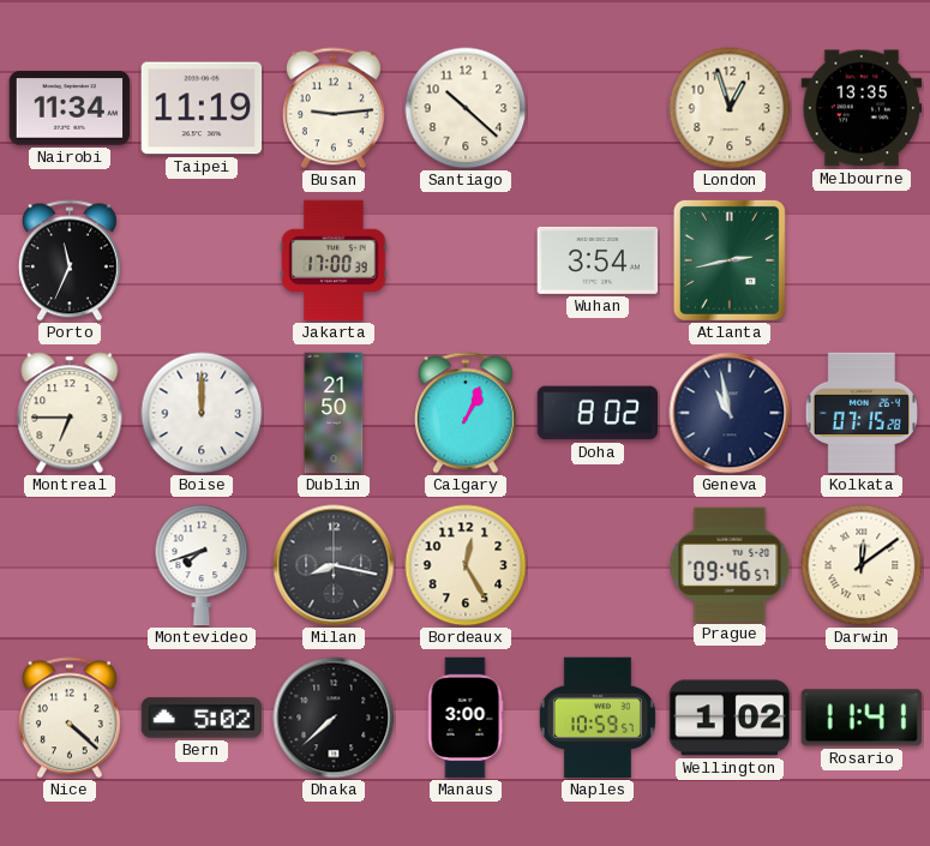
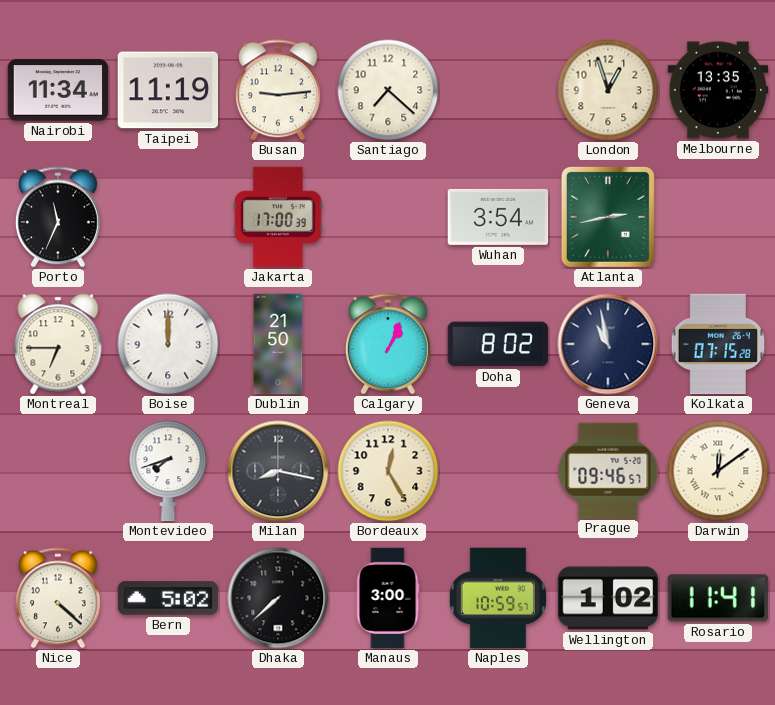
Santiago: 10:22 -> 7:22 (388, 90)
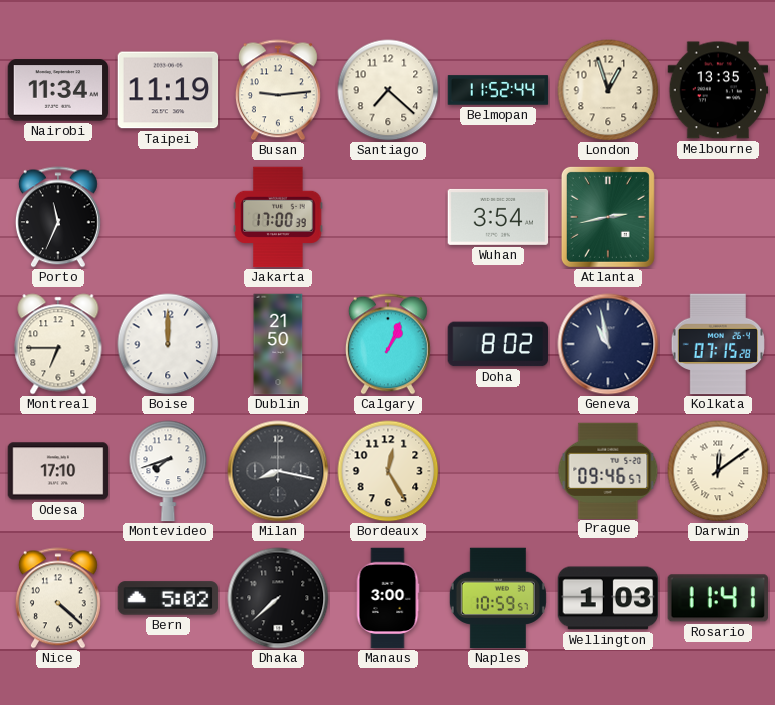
Belmopan: none -> 11:52 (498, 90)
Odesa: none -> 17:10 (58, 471)
Wellington: 1:02 -> 1:03 (608, 598)
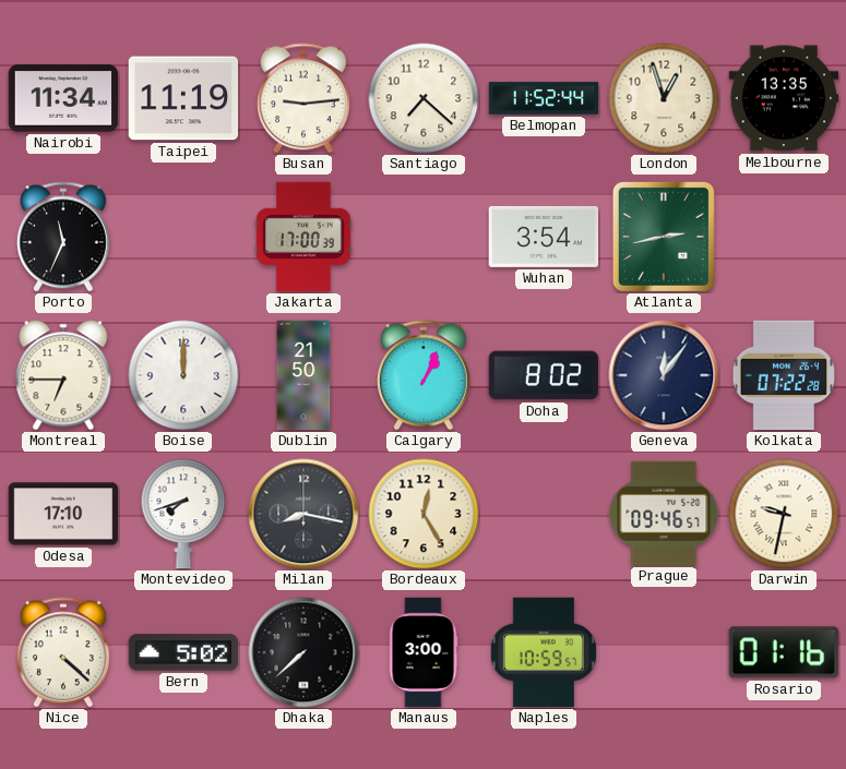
Geneva: 10:58 -> 12:06 (664, 375)
Kolkata: 07:15 -> 07:22 (784, 375)
Darwin: 12:09 -> 9:32 (784, 514)
Wellington: 1:03 -> none (608, 598)
Rosario: 11:41 -> 01:16 (784, 652)
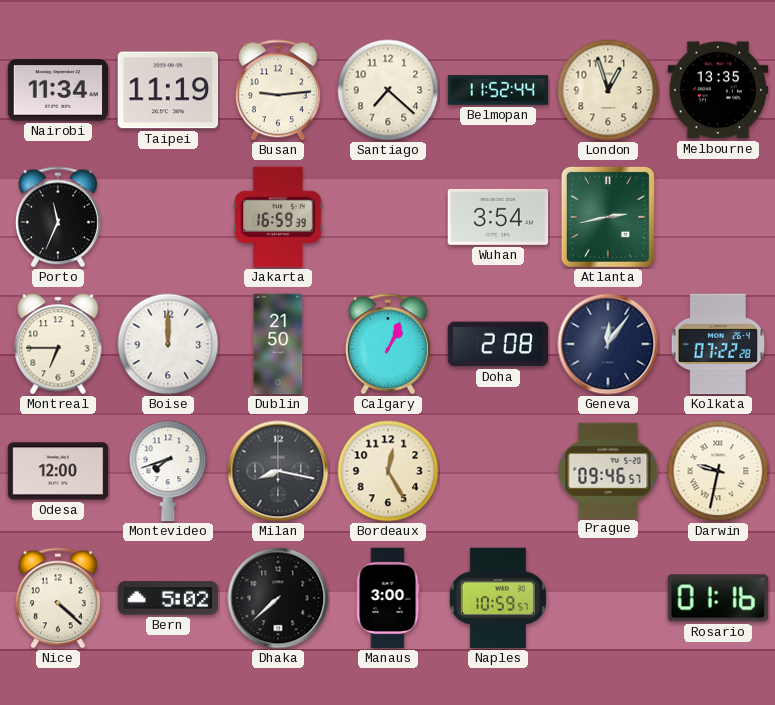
Jakarta: 17:00 -> 16:59 (278, 217)
Doha: 8:02 -> 2:08 (498, 344)
Odesa: 17:10 -> 12:00 (58, 471)
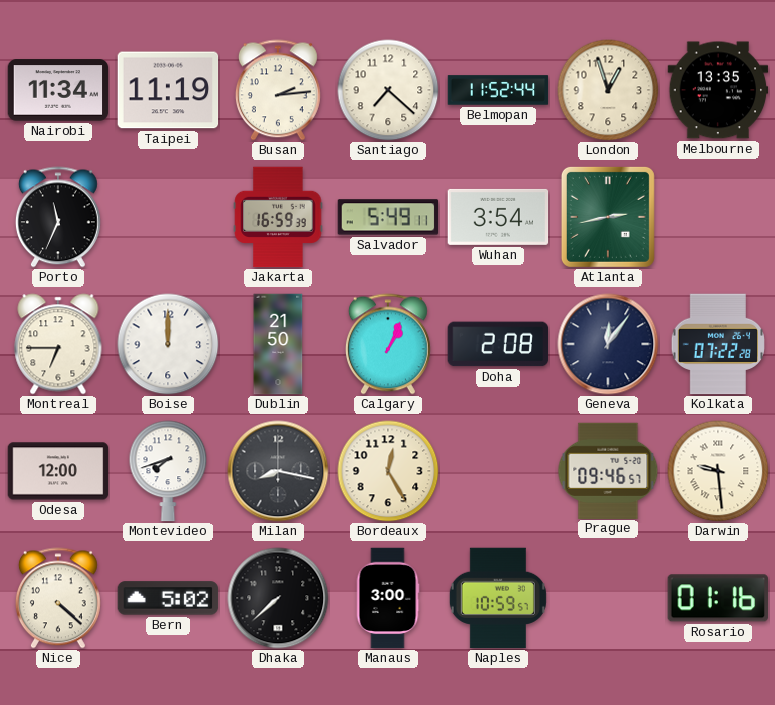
Busan: 9:14 -> 2:14 (278, 90)
Salvador: none -> 5:49 (388, 217)
Darwin: 9:32 -> 9:29 (718, 471)
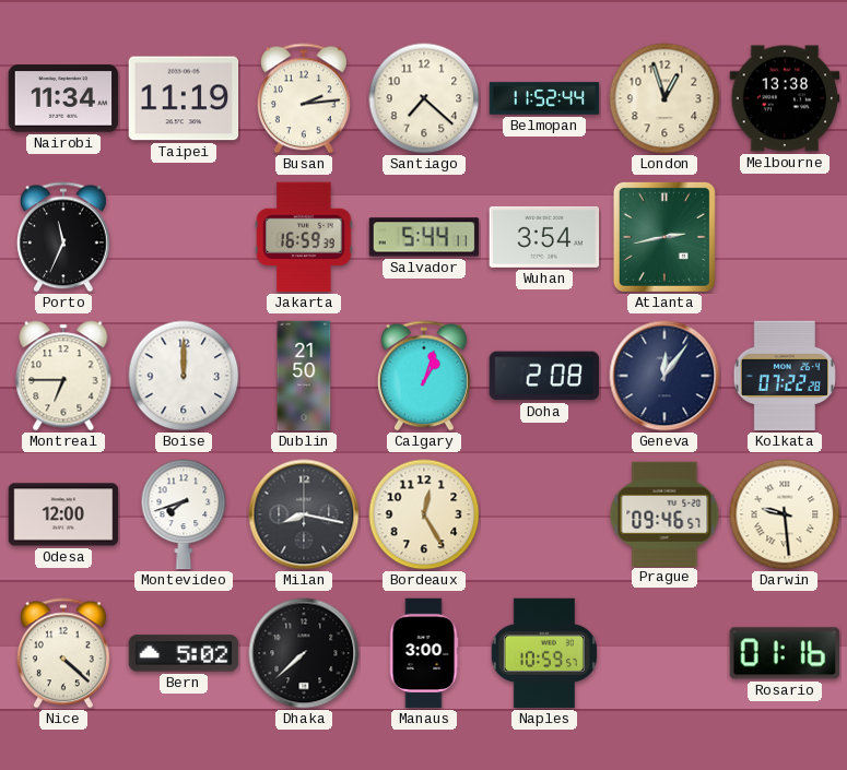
Melbourne: 13:35 -> 13:38 (785, 98)
Salvador: 5:49 -> 5:44 (424, 237)
Calgary: 1:04 -> 1:03 (424, 376)
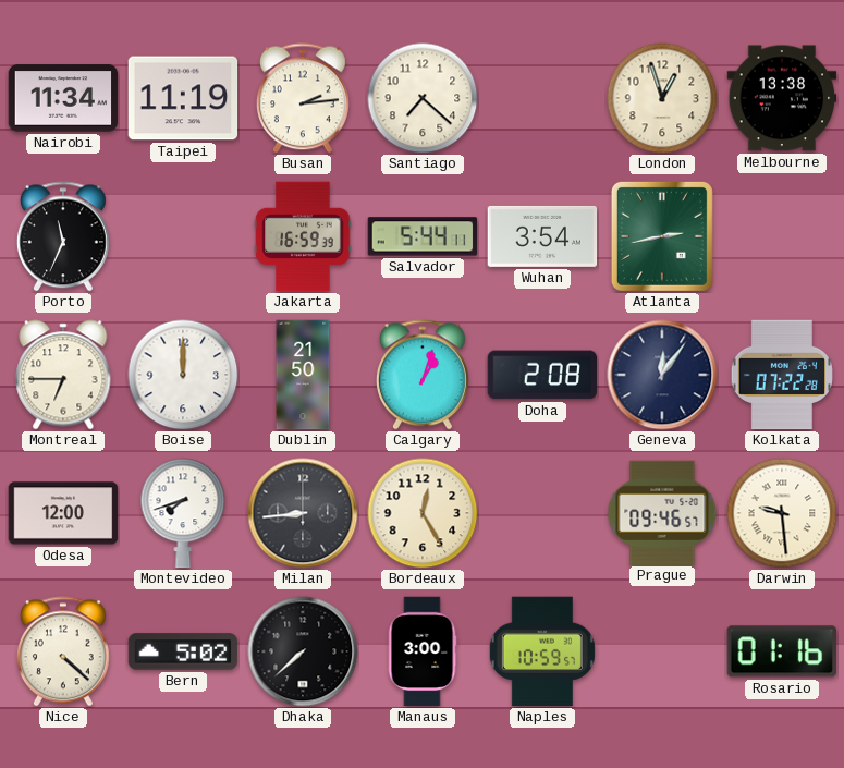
Belmopan: 11:52 -> none (544, 98)
Milan: 8:17 -> 8:44 (303, 513)
